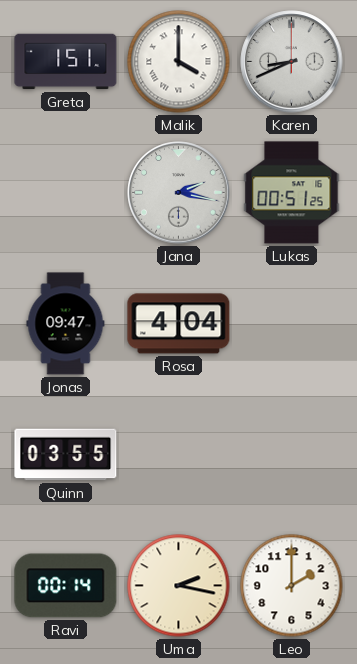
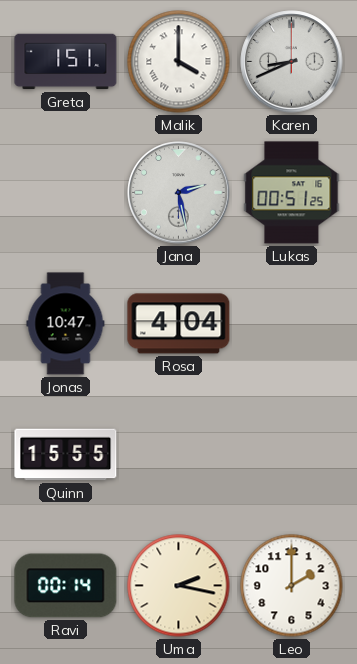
Jana: 2:17 -> 2:28 (179, 193)
Jonas: 09:47 -> 10:47 (66, 324)
Quinn: 03:55 -> 15:55 (66, 455)
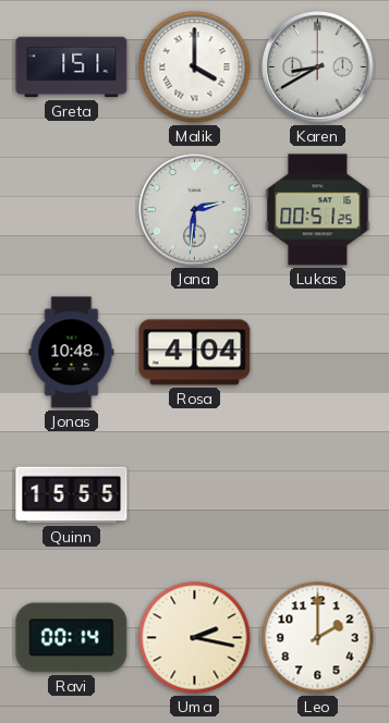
Karen: 8:41 -> 8:40 (318, 68)
Jana: 2:28 -> 2:31 (195, 210)
Jonas: 10:47 -> 10:48 (72, 353)
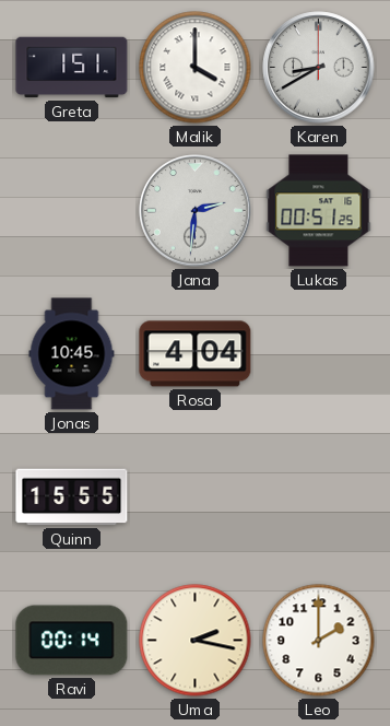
Jonas: 10:48 -> 10:45 (72, 354)
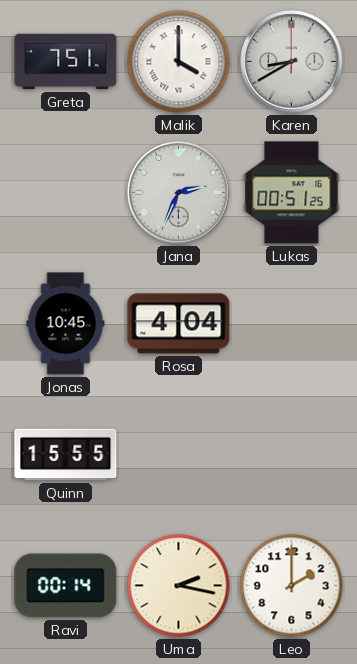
Greta: 1:51 -> 7:51 (66, 62)
Jana: 2:31 -> 2:34 (179, 193)
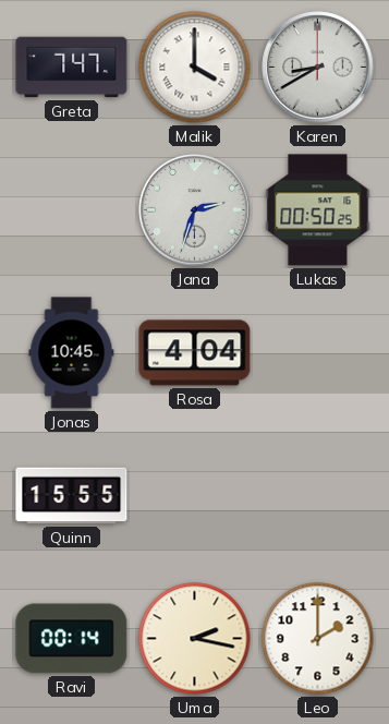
Greta: 7:51 -> 7:47 (72, 68)
Jana: 2:34 -> 2:33 (195, 210)
Lukas: 00:51 -> 00:50 (318, 210)
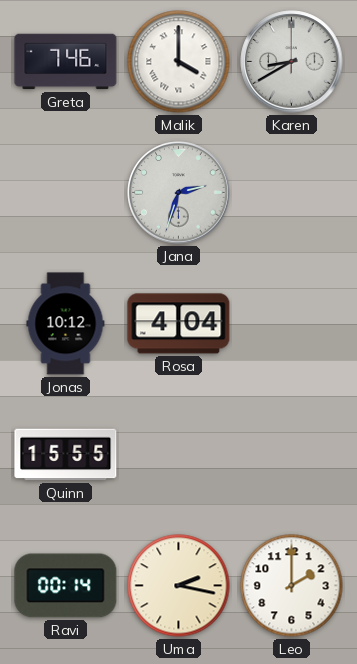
Greta: 7:47 -> 7:46 (66, 62)
Lukas: 00:50 -> none (318, 210)
Jonas: 10:45 -> 10:12 (66, 324)
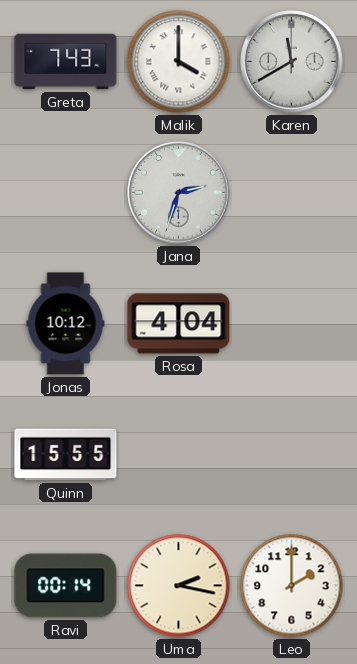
Greta: 7:46 -> 7:43 (66, 62)
Karen: 8:40 -> 11:40 (292, 62)
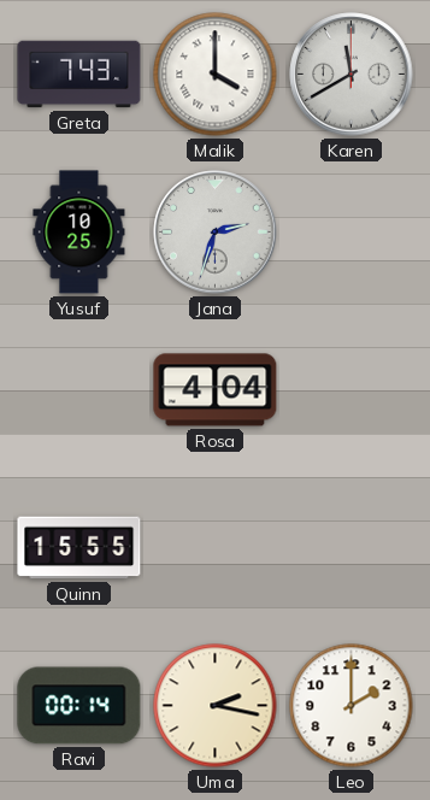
Yusuf: none -> 10:25 (79, 233)
Jonas: 10:12 -> none (66, 324)
